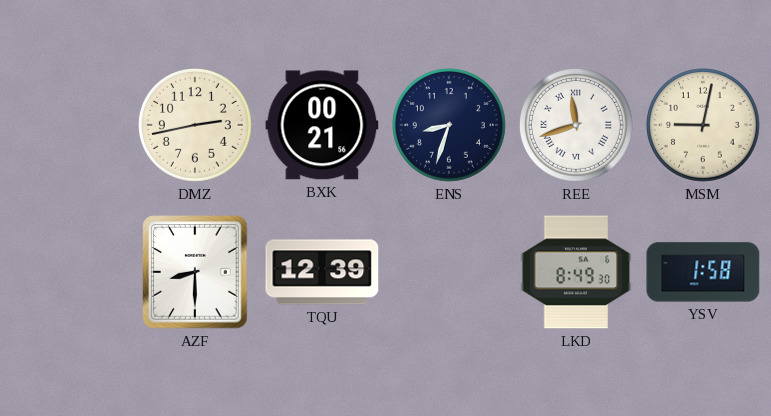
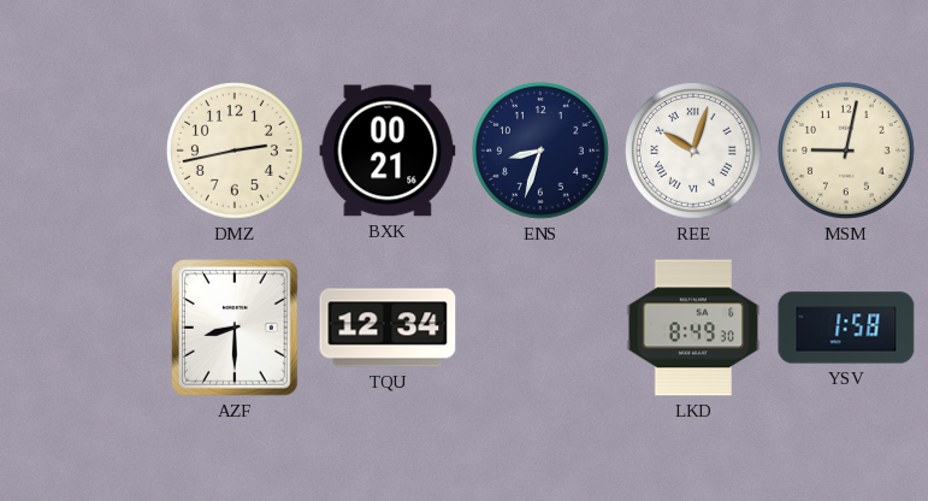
REE: 11:42 -> 10:03 (693, 151)
TQU: 12:39 -> 12:34 (388, 328)
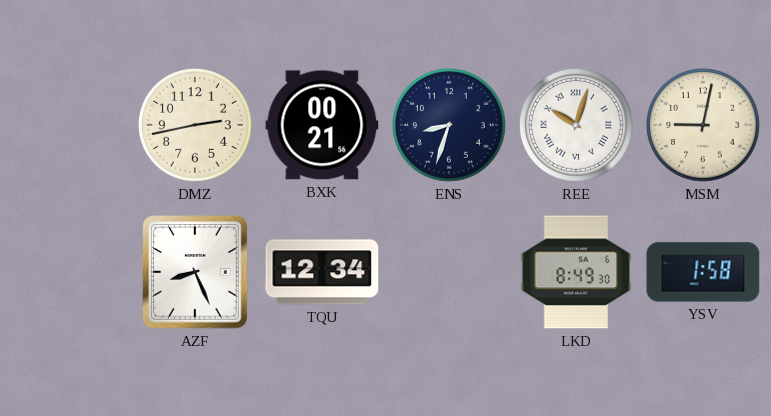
AZF: 8:30 -> 8:26 (195, 272)
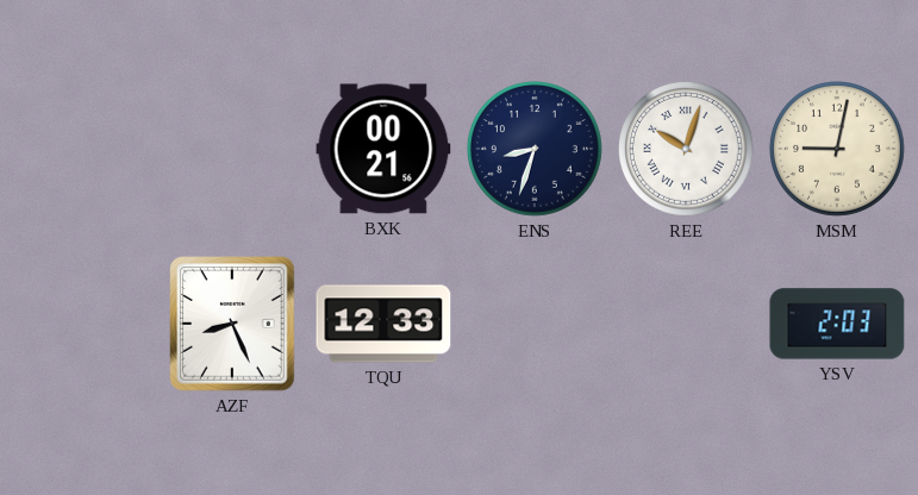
DMZ: 2:43 -> none (195, 125)
TQU: 12:34 -> 12:33 (383, 324)
LKD: 8:49 -> none (576, 272)
YSV: 1:58 -> 2:03 (837, 324)
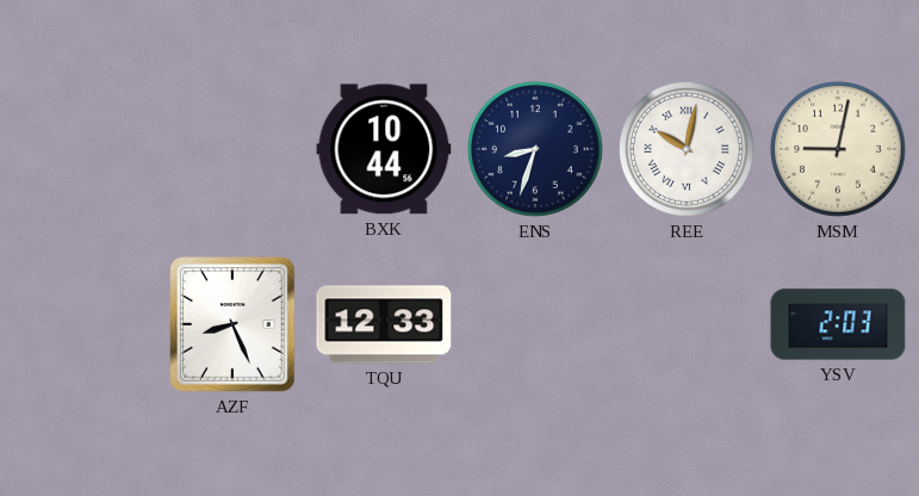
BXK: 00:21 -> 10:44 (384, 149)
REE: 10:03 -> 10:02 (687, 149)
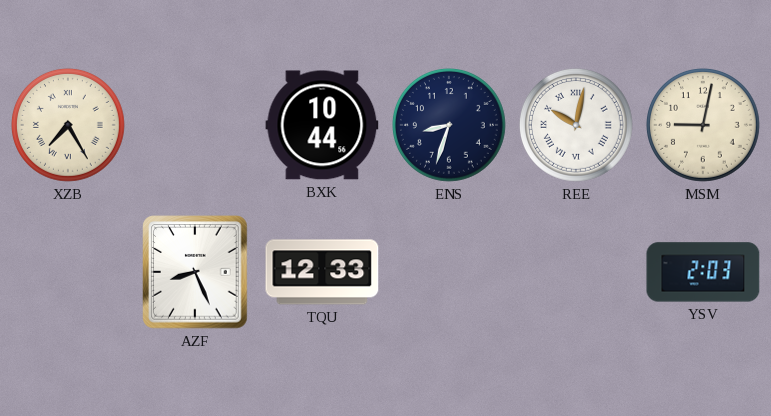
XZB: none -> 7:25 (68, 125)
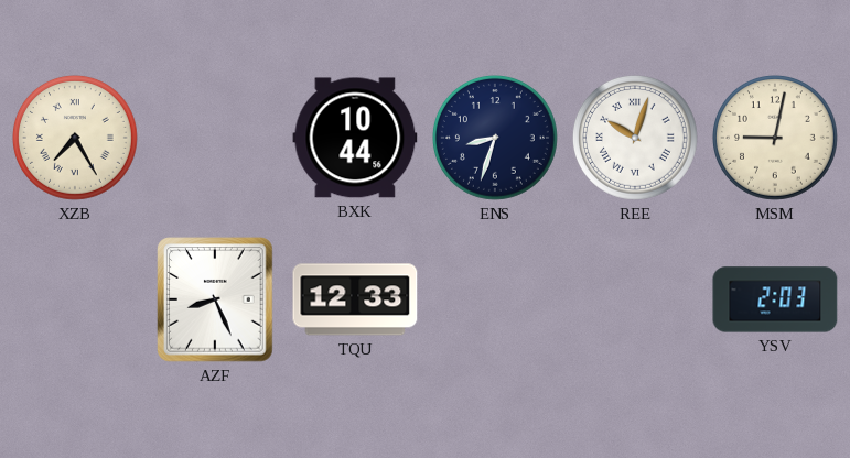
REE: 10:02 -> 10:03 (635, 138)
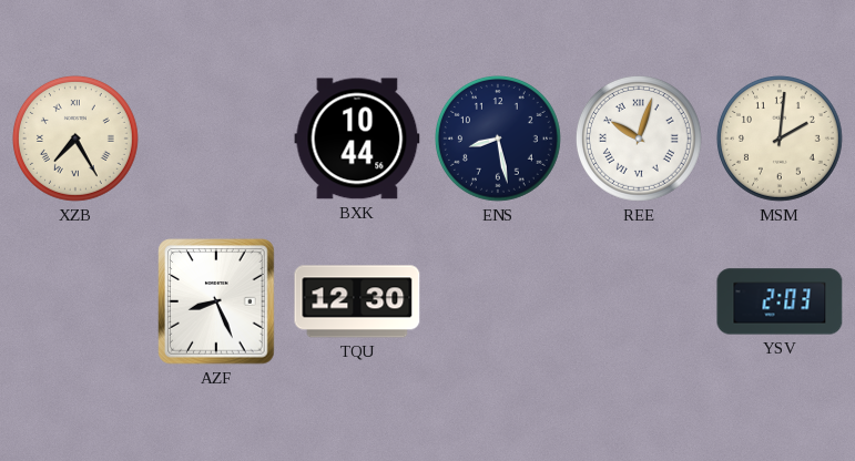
ENS: 8:33 -> 8:28 (498, 139)
MSM: 9:02 -> 2:01 (780, 139)
TQU: 12:33 -> 12:30 (357, 301)
